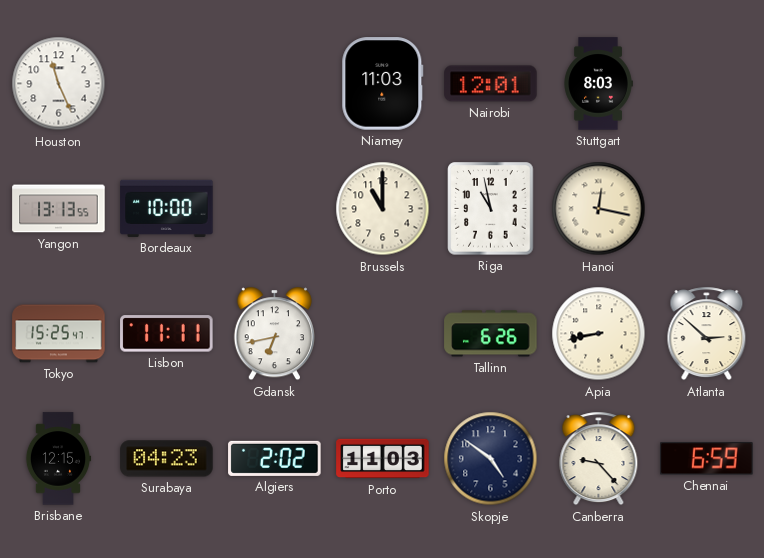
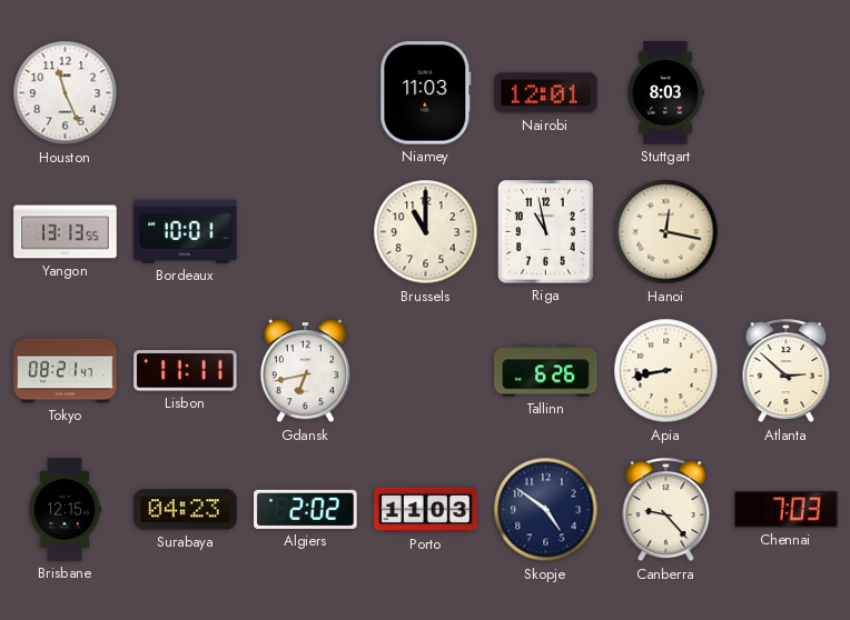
Bordeaux: 10:00 -> 10:01 (186, 231)
Tokyo: 15:25 -> 08:21 (66, 371)
Chennai: 6:59 -> 7:03 (787, 510)
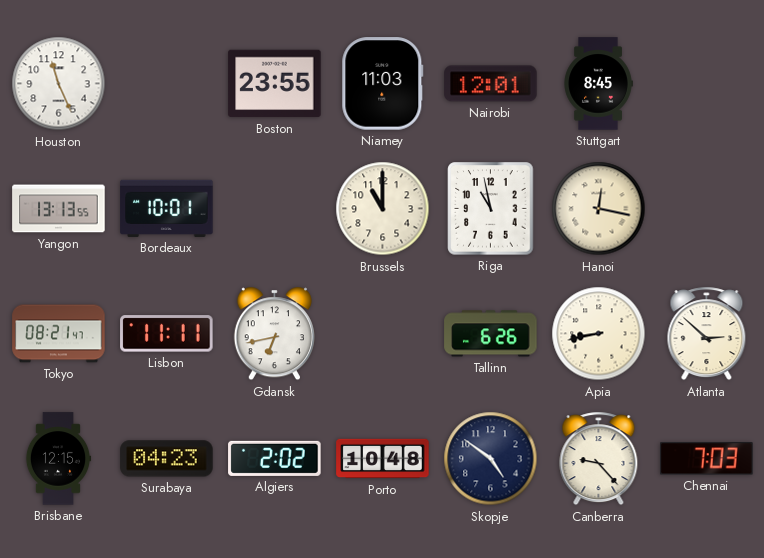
Boston: none -> 23:55 (275, 84)
Stuttgart: 8:03 -> 8:45 (598, 84)
Porto: 11:03 -> 10:48 (383, 459)
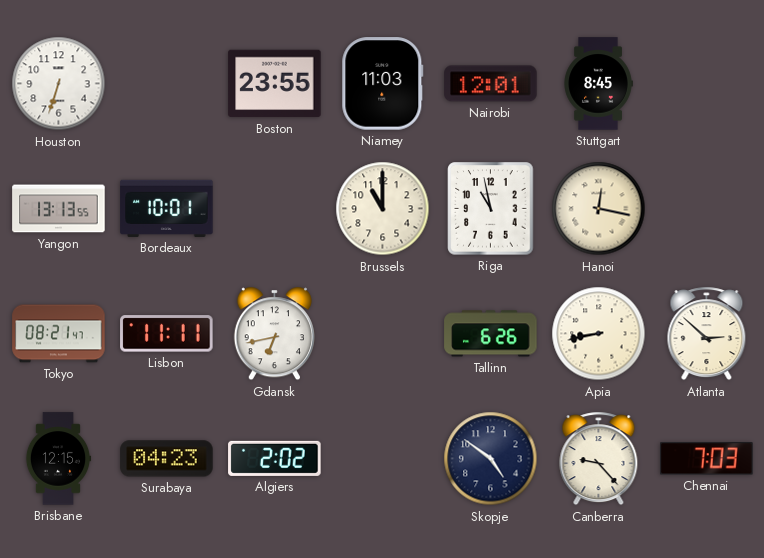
Houston: 11:26 -> 6:33 (59, 84)
Porto: 10:48 -> none (383, 459)
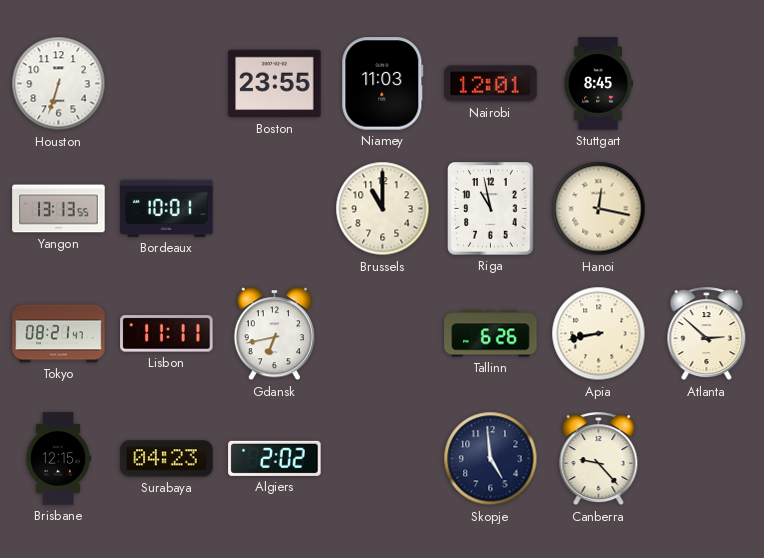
Skopje: 4:51 -> 4:59 (491, 459)
Chennai: 7:03 -> none (707, 459)
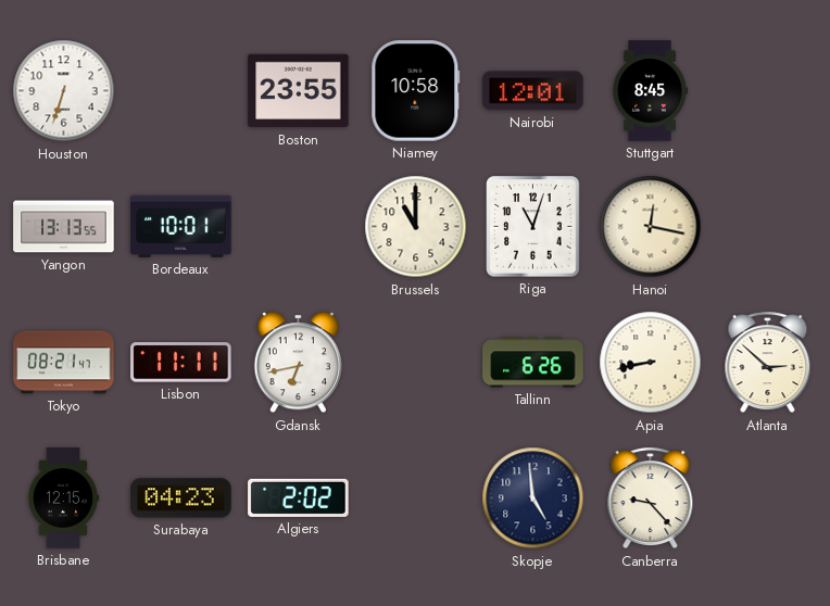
Niamey: 11:03 -> 10:58 (416, 91)
Riga: 10:58 -> 11:03 (533, 227)
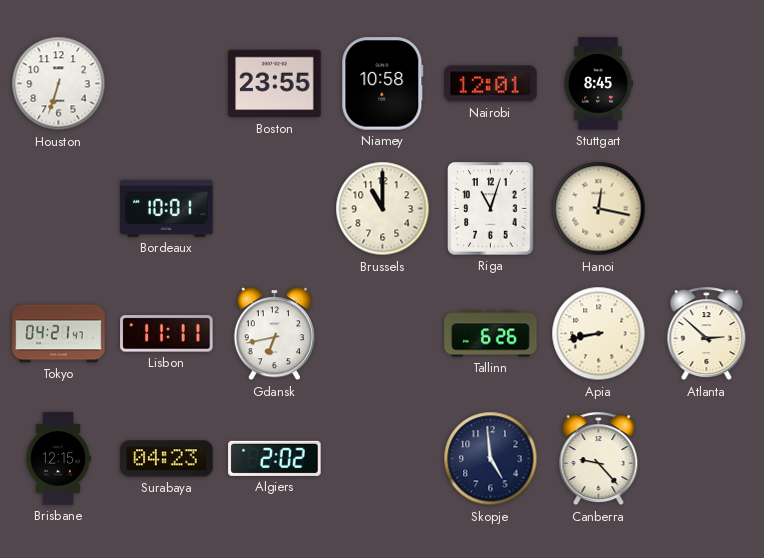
Yangon: 13:13 -> none (64, 227)
Tokyo: 08:21 -> 04:21 (59, 334)
